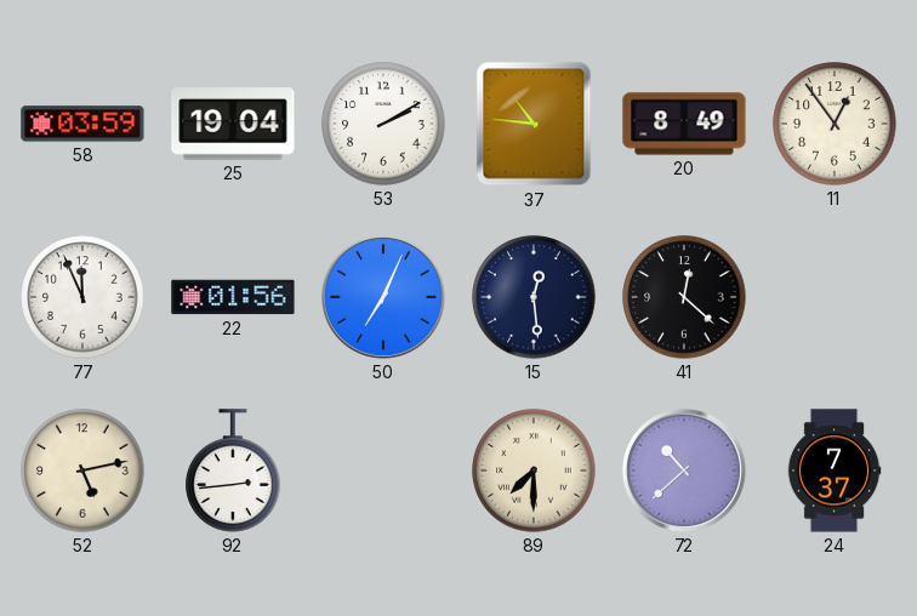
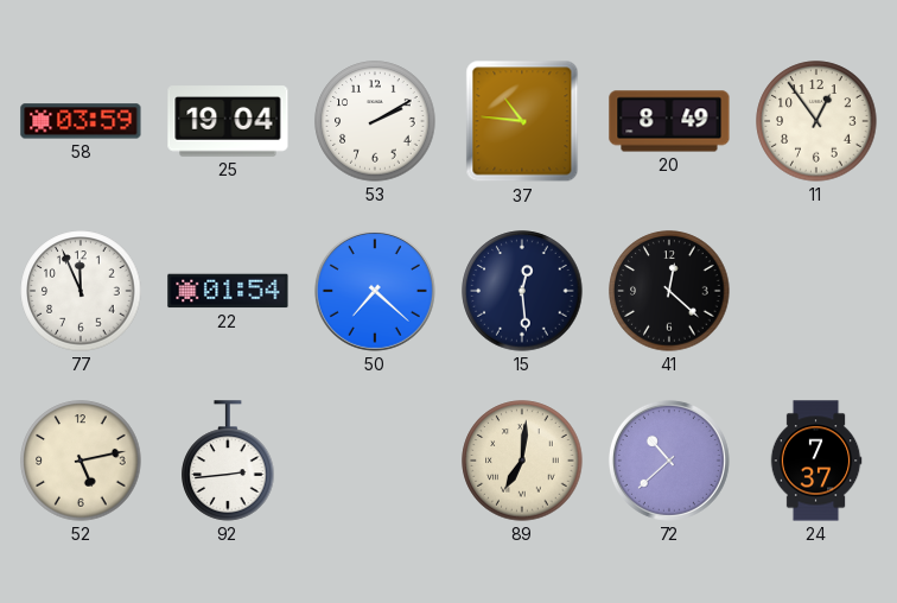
22: 01:56 -> 01:54 (228, 291)
50: 7:04 -> 7:22 (375, 291)
89: 7:30 -> 7:01 (522, 461)
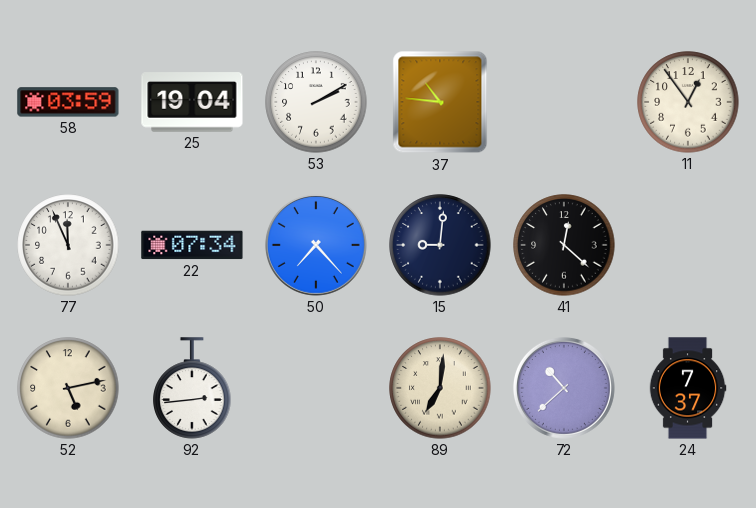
20: 8:49 -> none (669, 121)
22: 01:54 -> 07:34 (192, 245)
50: 7:22 -> 7:23 (316, 245)
15: 12:29 -> 9:01 (440, 245)
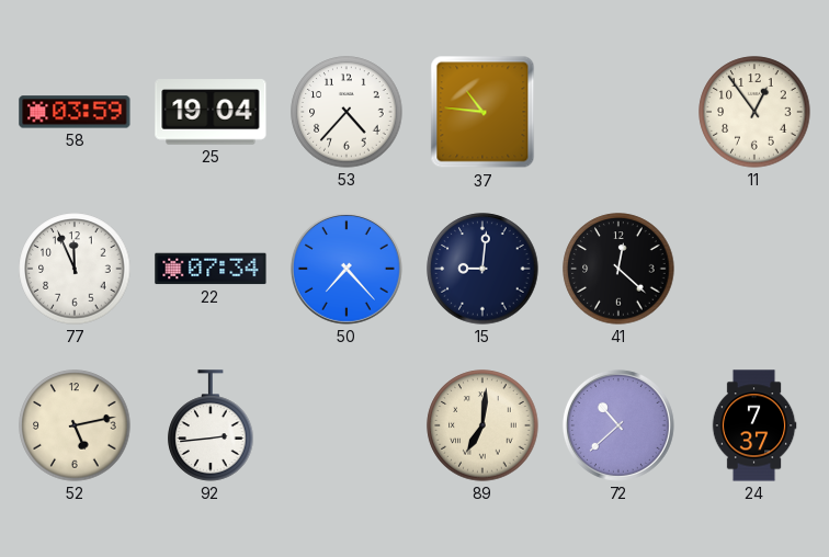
53: 2:10 -> 4:37 (347, 112)
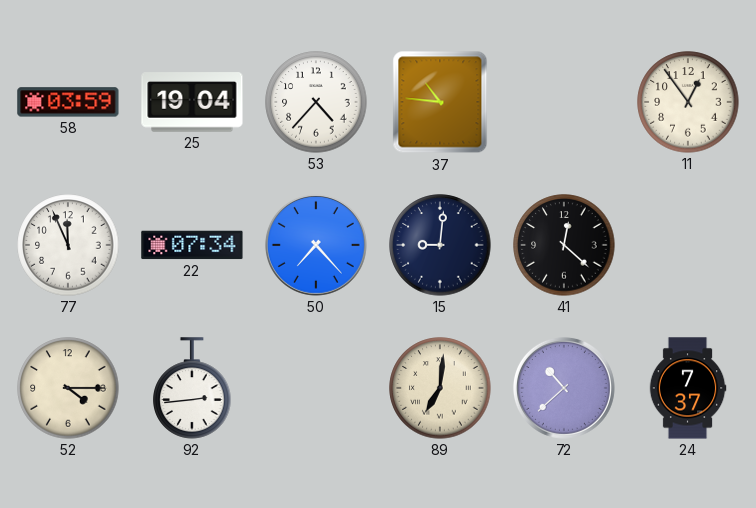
52: 5:13 -> 4:15 (68, 388)
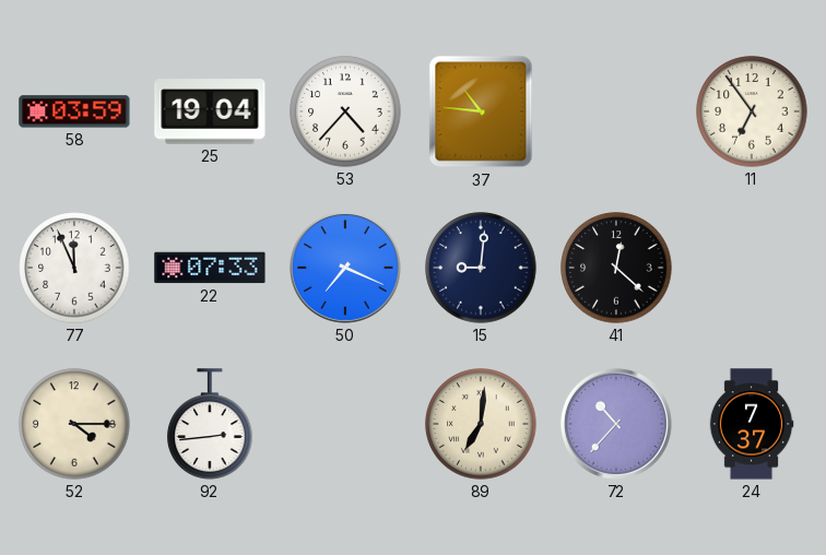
11: 12:54 -> 6:54 (752, 111)
22: 07:34 -> 07:33 (210, 268)
50: 7:23 -> 7:19 (345, 268)
72: 10:38 -> 10:37 (616, 424)
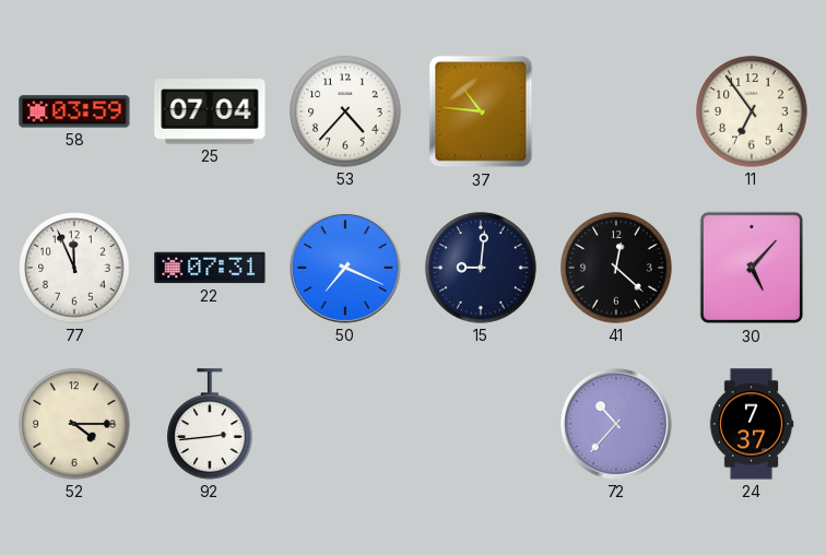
25: 19:04 -> 07:04 (210, 111)
22: 07:33 -> 07:31 (210, 268)
30: none -> 5:07 (751, 268)
89: 7:01 -> none (481, 424)
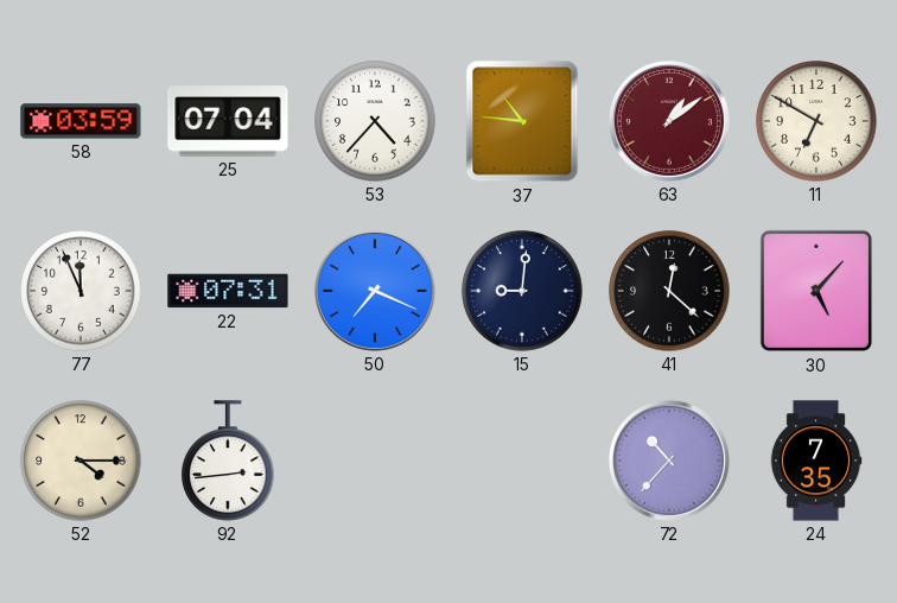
63: none -> 1:09 (669, 121)
11: 6:54 -> 6:50 (816, 121)
24: 7:37 -> 7:35 (816, 461)
